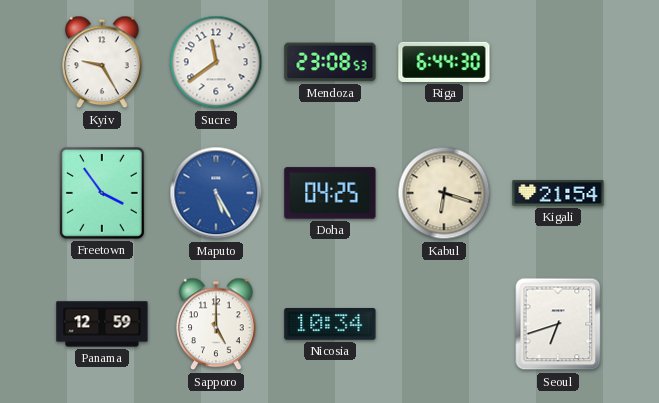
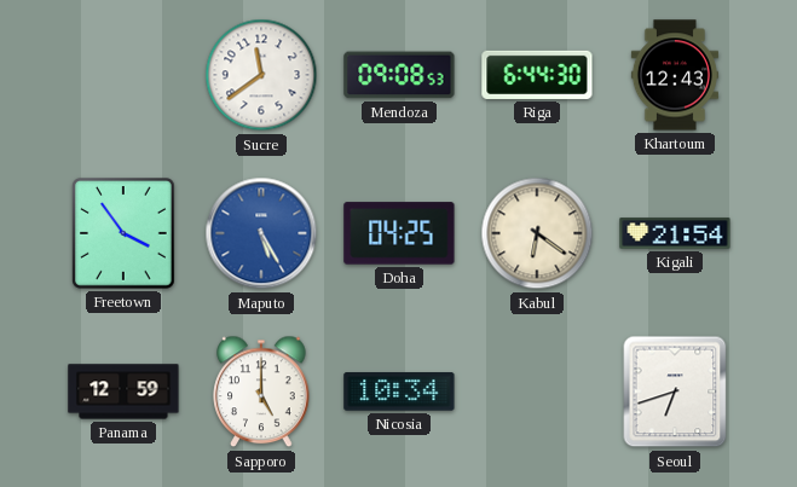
Kyiv: 9:25 -> none (102, 62)
Mendoza: 23:08 -> 09:08 (399, 75)
Khartoum: none -> 12:43 (675, 75)
Kabul: 6:18 -> 6:21 (537, 233)
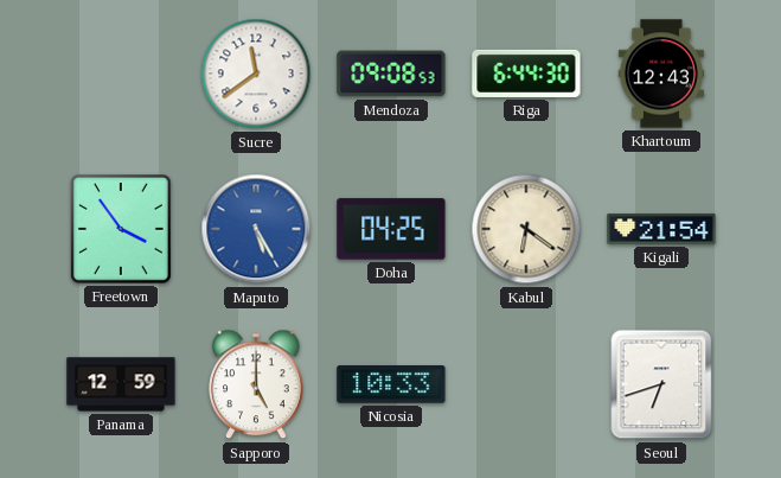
Nicosia: 10:34 -> 10:33 (391, 385)
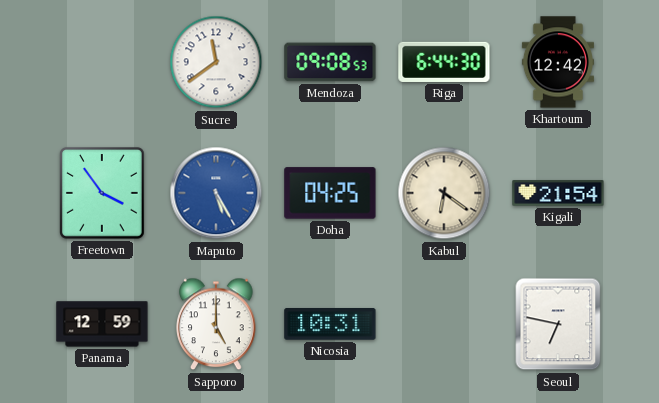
Khartoum: 12:43 -> 12:42 (558, 62)
Nicosia: 10:33 -> 10:31 (330, 325)
Seoul: 6:42 -> 6:47 (558, 324)
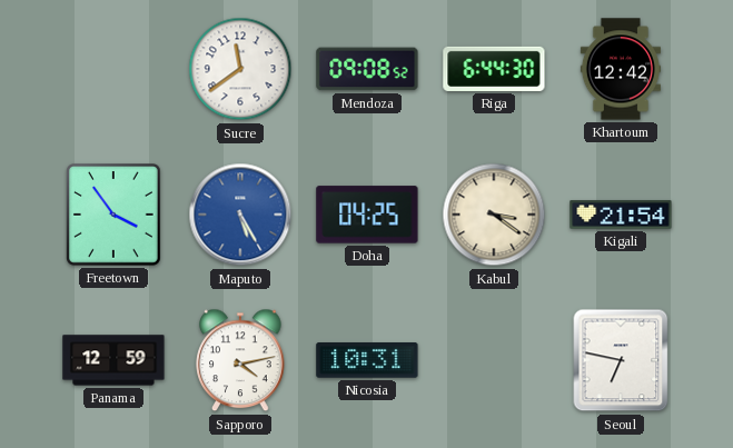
Mendoza: 09:08:53 -> 09:08:52 (367, 69)
Kabul: 6:21 -> 3:21 (494, 215)
Sapporo: 5:00 -> 4:13 (240, 360)
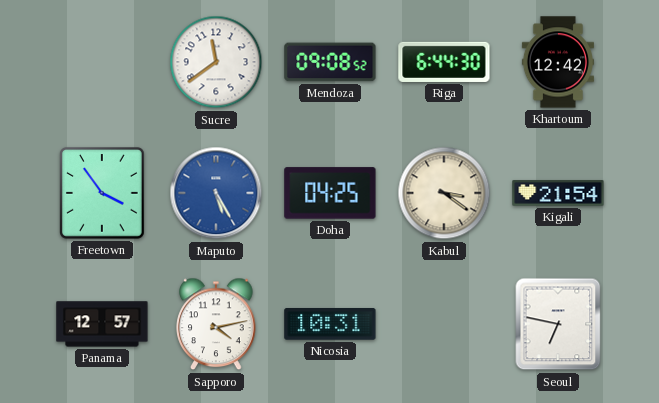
Panama: 12:59 -> 12:57 (102, 324)
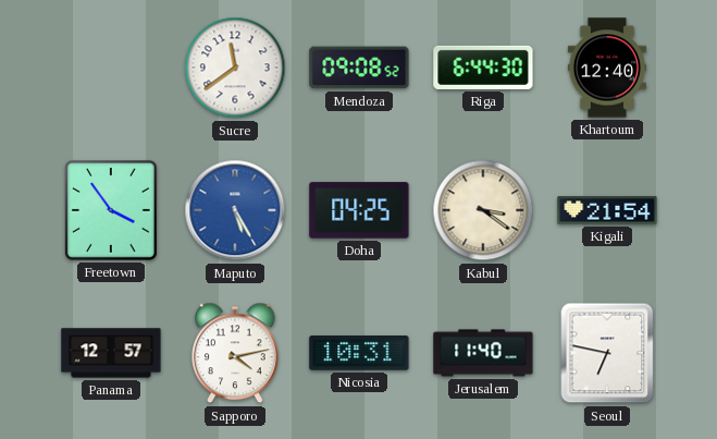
Khartoum: 12:42 -> 12:40 (607, 68)
Jerusalem: none -> 11:40 (483, 353)
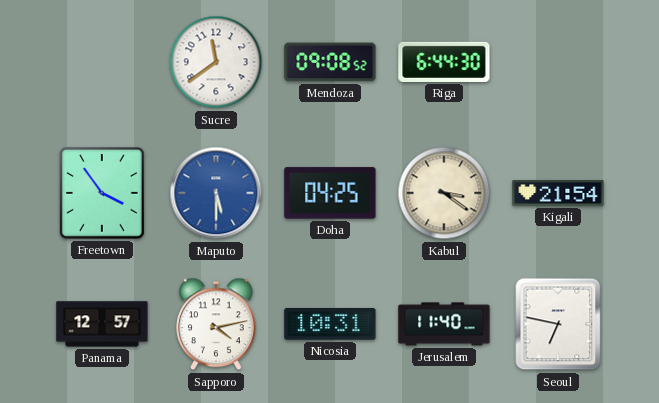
Khartoum: 12:40 -> none (607, 68)
Maputo: 5:25 -> 5:30 (216, 193)
